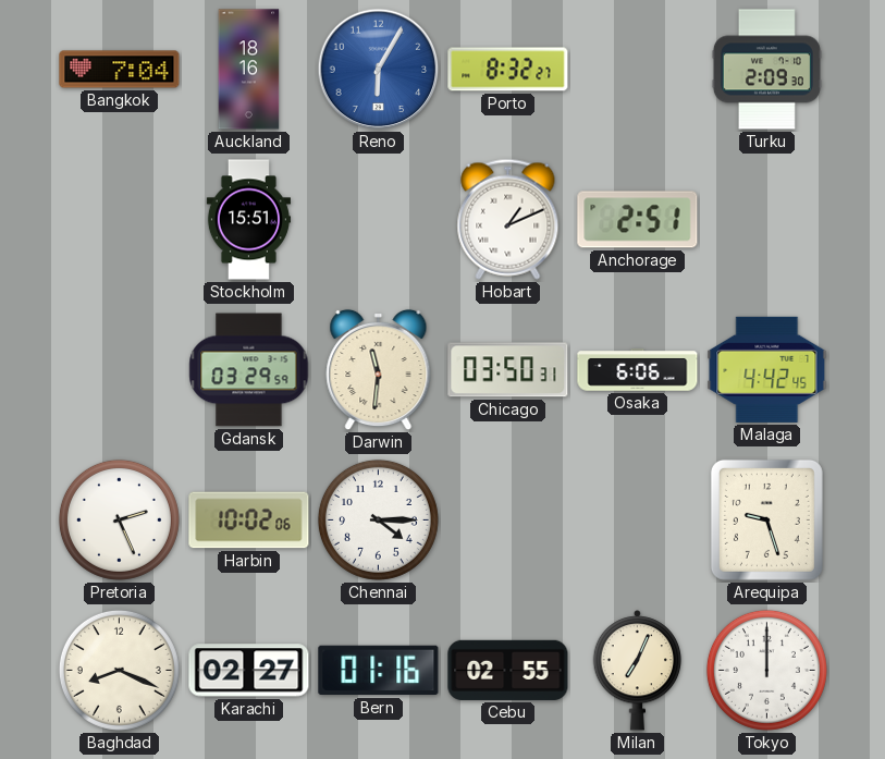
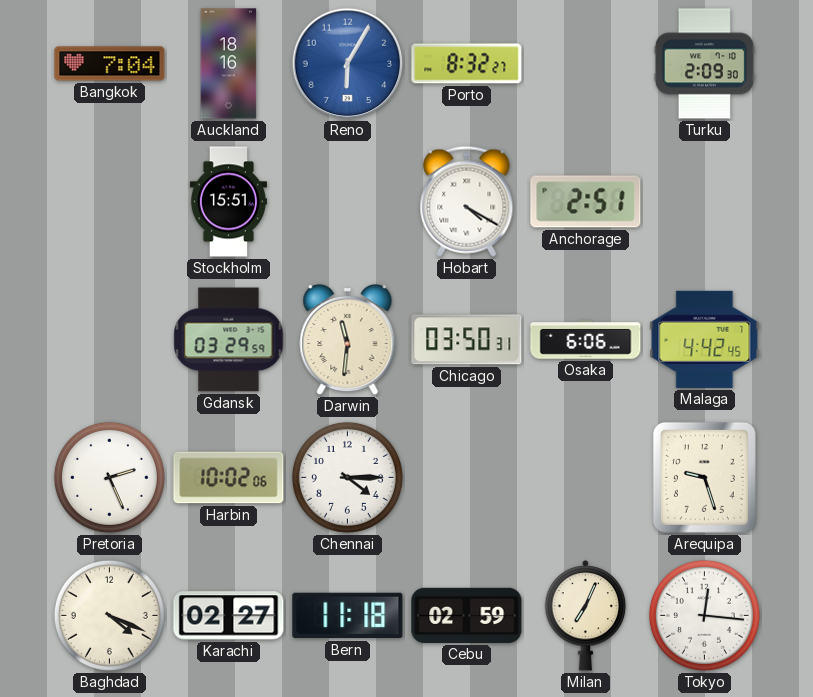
Hobart: 1:11 -> 4:20 (467, 201)
Baghdad: 8:19 -> 4:19 (109, 615)
Bern: 01:16 -> 11:18 (348, 616)
Cebu: 02:55 -> 02:59 (467, 615)
Tokyo: 12:00 -> 12:16 (704, 615)
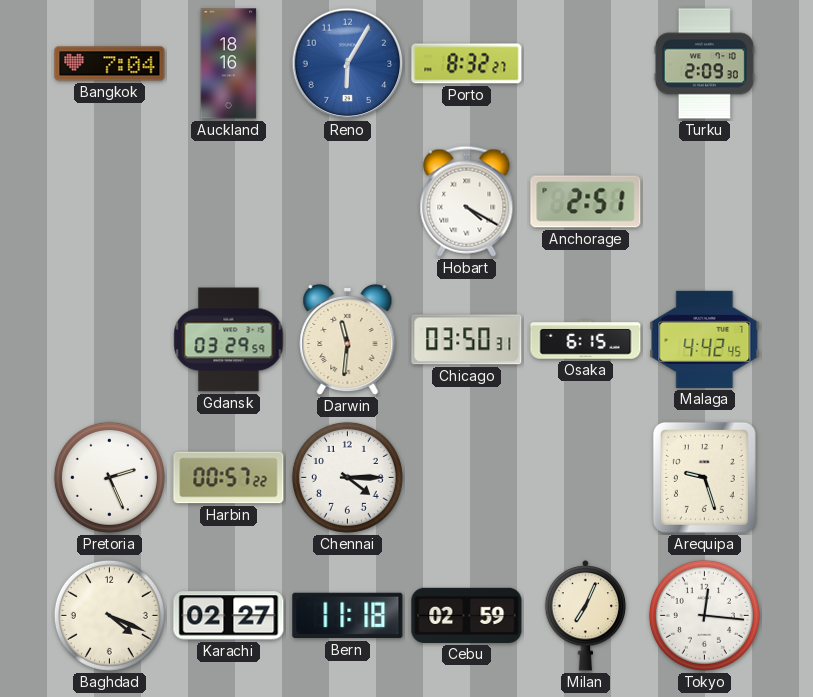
Stockholm: 15:51 -> none (228, 202)
Osaka: 6:06 -> 6:15 (586, 340)
Harbin: 10:02 -> 00:57 (229, 478)
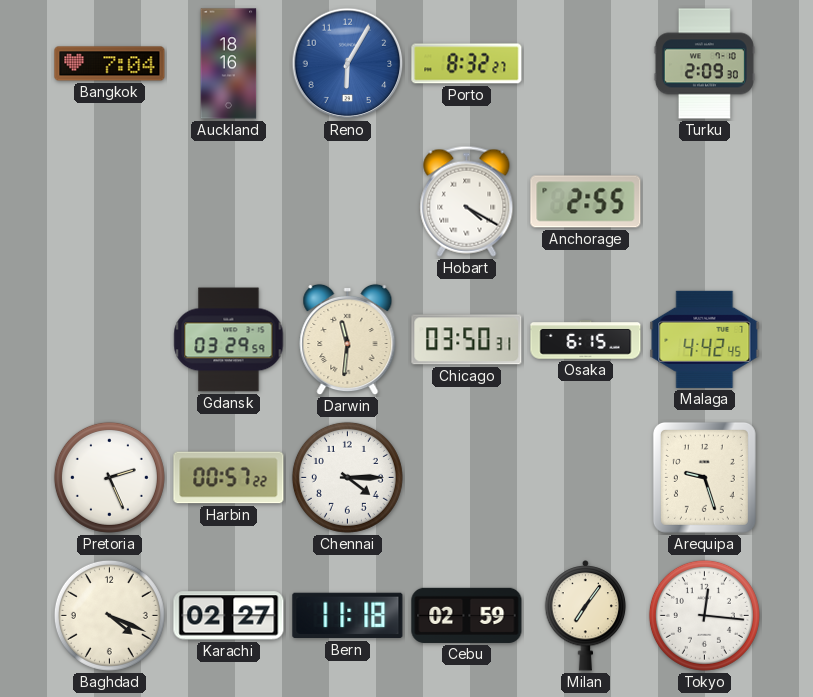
Anchorage: 2:51 -> 2:55 (586, 202)
Milan: 7:04 -> 7:06 (586, 616)
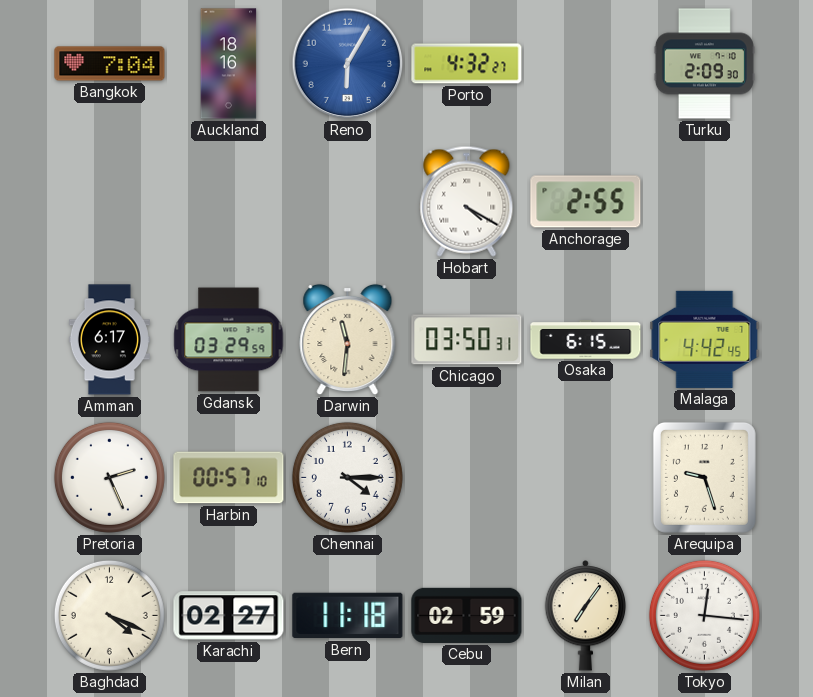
Porto: 8:32 -> 4:32 (467, 64)
Amman: none -> 6:17 (109, 340)
Harbin: 00:57:22 -> 00:57:10 (229, 478)
